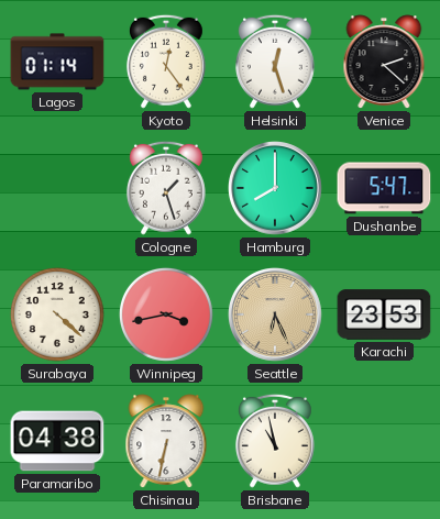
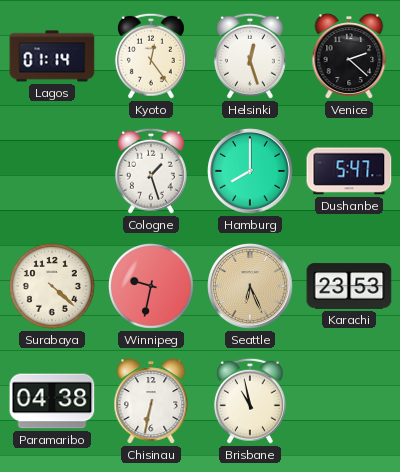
Winnipeg: 3:43 -> 9:32 (151, 286)
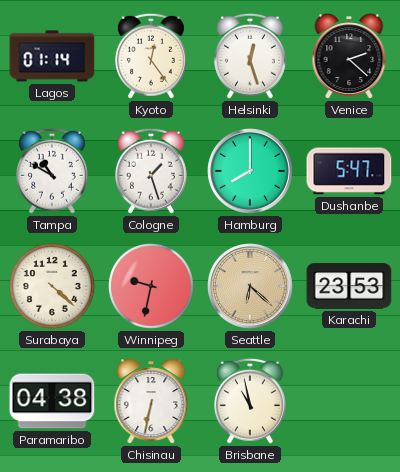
Tampa: none -> 10:50 (52, 171)
Seattle: 6:26 -> 6:22 (251, 287)
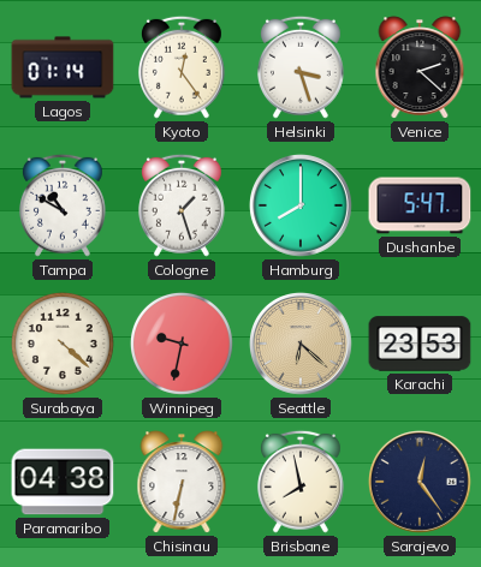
Helsinki: 12:27 -> 3:27 (301, 67)
Brisbane: 10:58 -> 7:58 (301, 482)
Sarajevo: none -> 12:24 (421, 483)
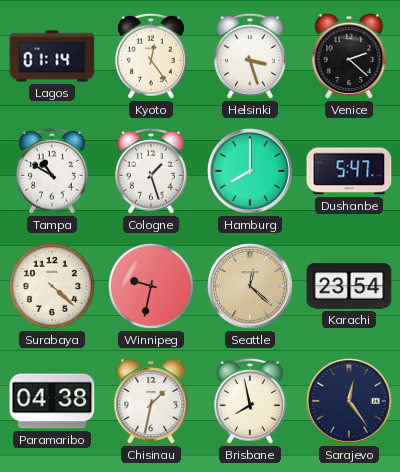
Seattle: 6:22 -> 12:22 (251, 287)
Karachi: 23:53 -> 23:54 (349, 286)
Chisinau: 6:32 -> 1:32 (151, 401)
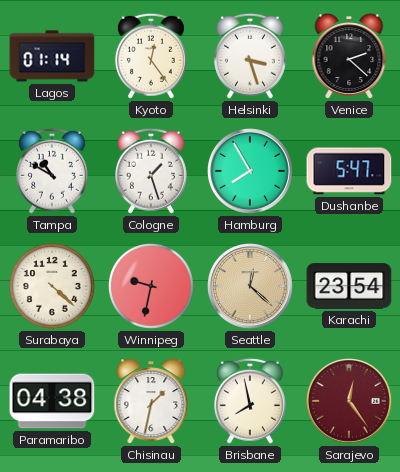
Hamburg: 8:00 -> 7:55 (251, 172)
Sarajevo dial: navy -> burgundy (350, 402)
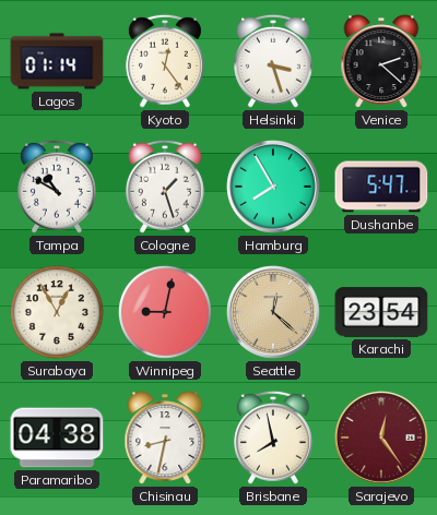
Surabaya: 4:22 -> 12:55 (57, 312)
Winnipeg: 9:32 -> 9:02 (165, 312)
Chisinau: 1:32 -> 8:32 (165, 438)
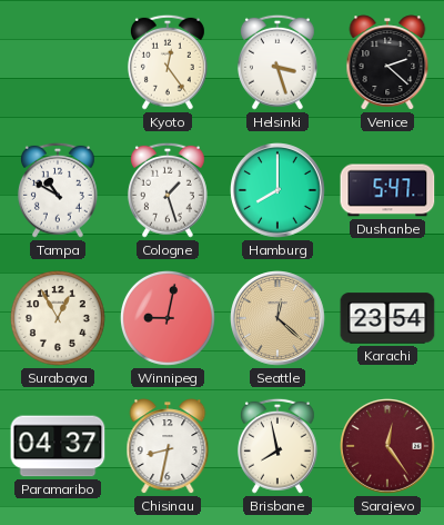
Lagos: 01:14 -> none (57, 61)
Hamburg: 7:55 -> 8:00 (279, 191)
Paramaribo: 04:38 -> 04:37 (58, 446)
